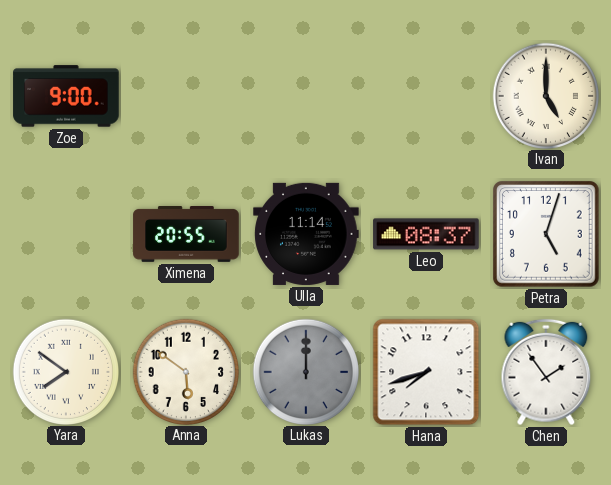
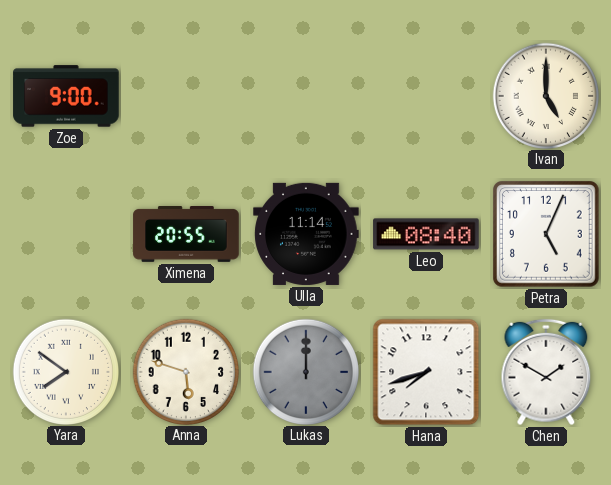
Leo: 08:37 -> 08:40 (426, 234)
Petra: 5:03 -> 5:04 (547, 235)
Anna: 5:51 -> 5:48 (185, 371)
Chen: 1:54 -> 1:50 (546, 372)
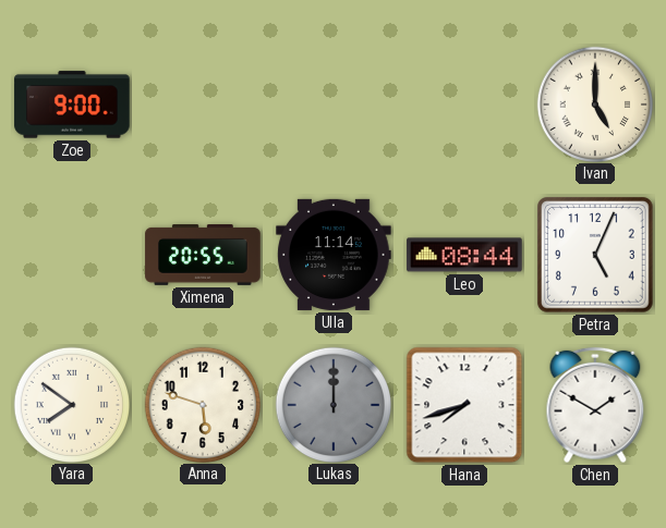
Leo: 08:40 -> 08:44 (464, 255)
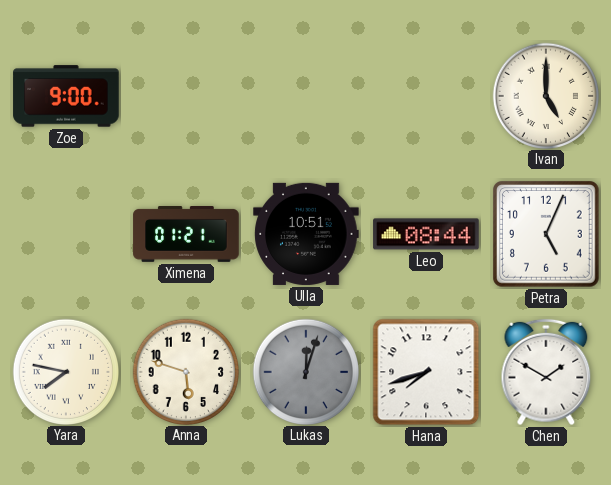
Ximena: 20:55 -> 01:21 (186, 235)
Ulla: 11:14 -> 10:51 (306, 234)
Yara: 7:51 -> 7:47 (65, 371)
Lukas: 12:00 -> 12:03 (305, 371)
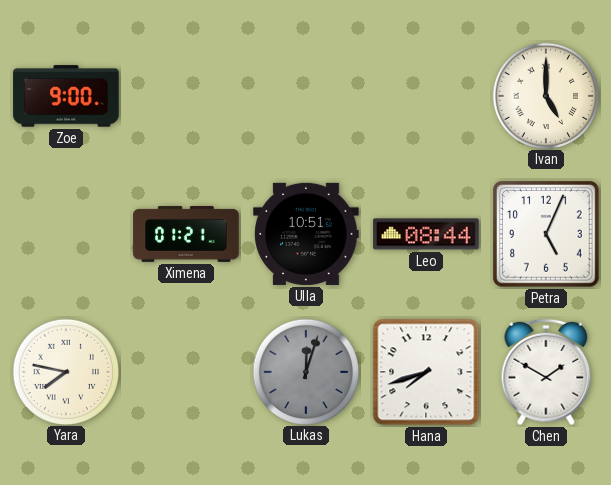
Anna: 5:48 -> none (185, 371)
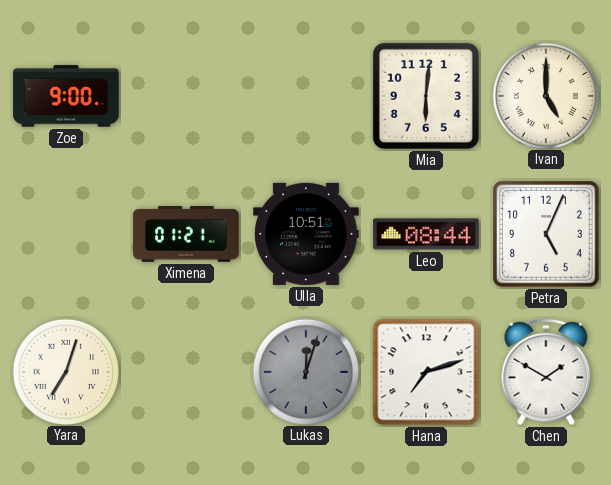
Mia: none -> 6:01 (426, 96)
Yara: 7:47 -> 7:03 (65, 371)
Hana: 7:42 -> 7:12 (426, 372)
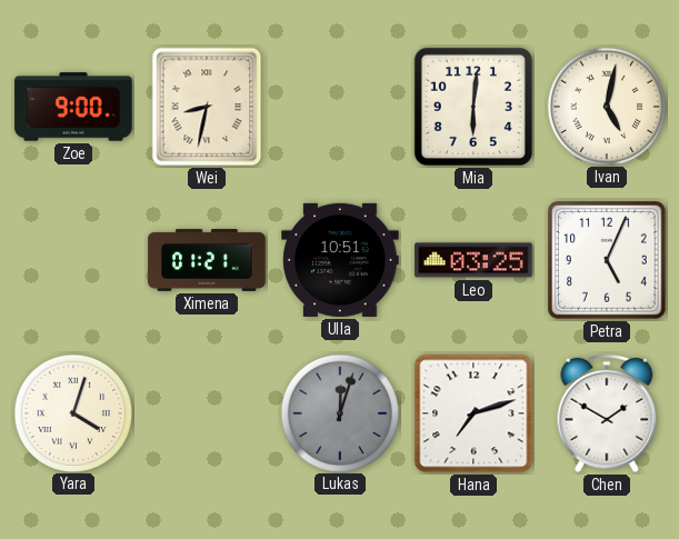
Wei: none -> 8:32 (207, 107)
Ivan: 5:00 -> 5:02 (606, 106)
Leo: 08:44 -> 03:25 (473, 260)
Yara: 7:03 -> 4:03 (72, 412)
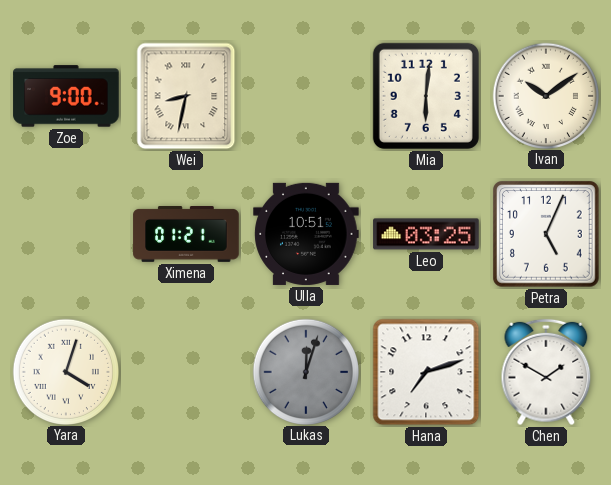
Ivan: 5:02 -> 10:09 (545, 95)
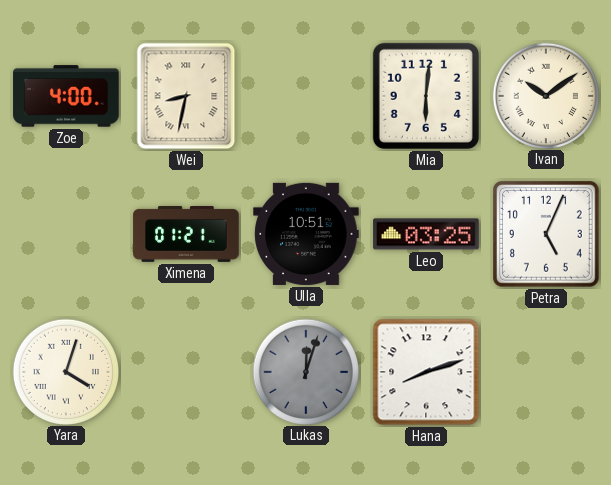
Zoe: 9:00 -> 4:00 (66, 96)
Hana: 7:12 -> 8:12 (426, 372)
Chen: 1:50 -> none (546, 372)
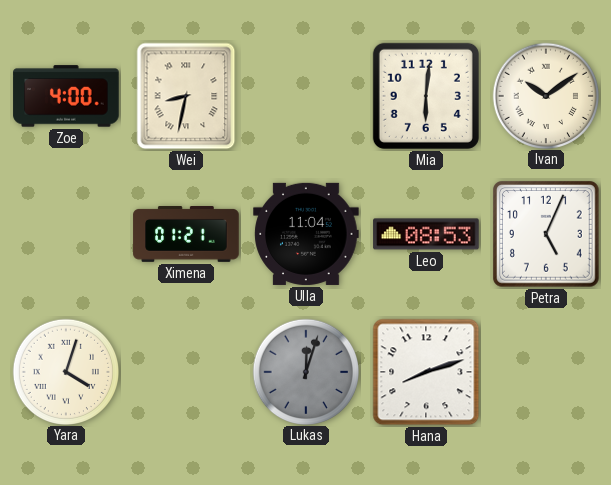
Ulla: 10:51 -> 11:04 (306, 234)
Leo: 03:25 -> 08:53 (426, 234)
